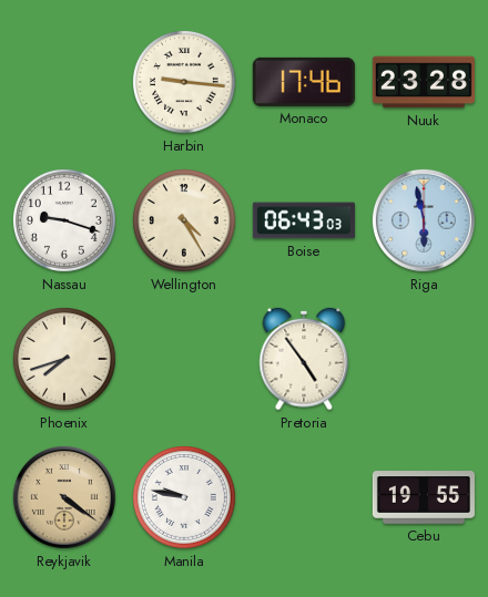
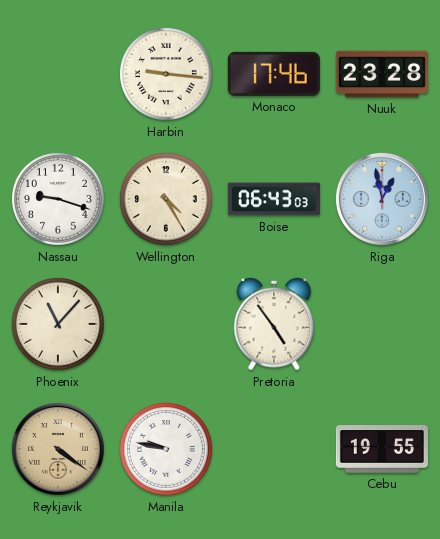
Riga: 5:58 -> 12:58 (382, 199)
Phoenix: 7:42 -> 11:07 (59, 325)
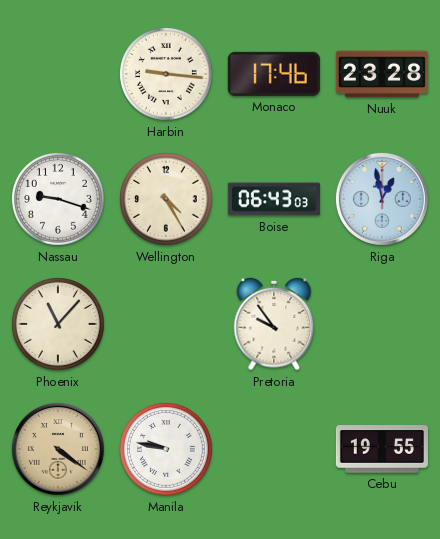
Pretoria: 4:54 -> 9:54 (274, 324)
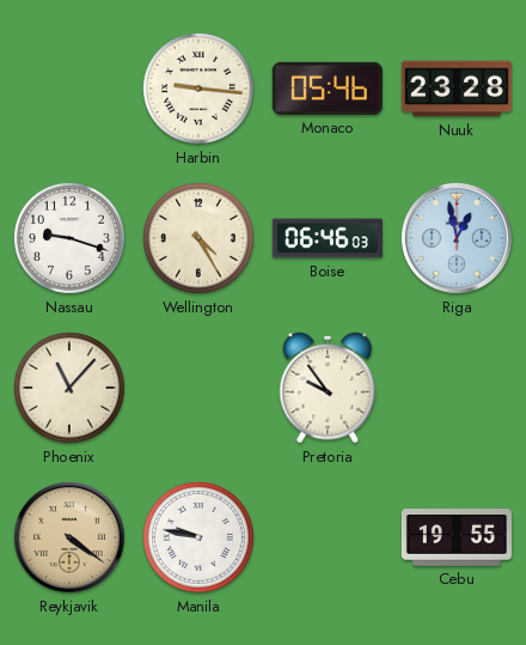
Monaco: 17:46 -> 05:46 (328, 89)
Boise: 06:43 -> 06:46 (328, 238)
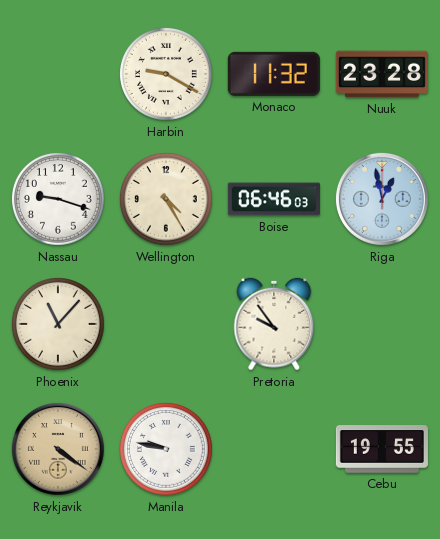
Harbin: 9:16 -> 9:20 (167, 75)
Monaco: 05:46 -> 11:32 (274, 74)
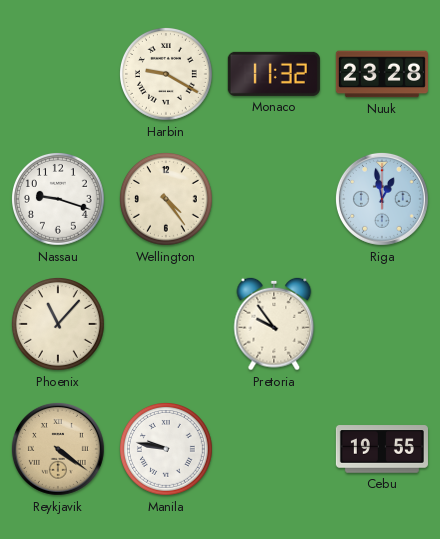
Wellington: 4:25 -> 4:24 (167, 200)
Boise: 06:46 -> none (274, 199)
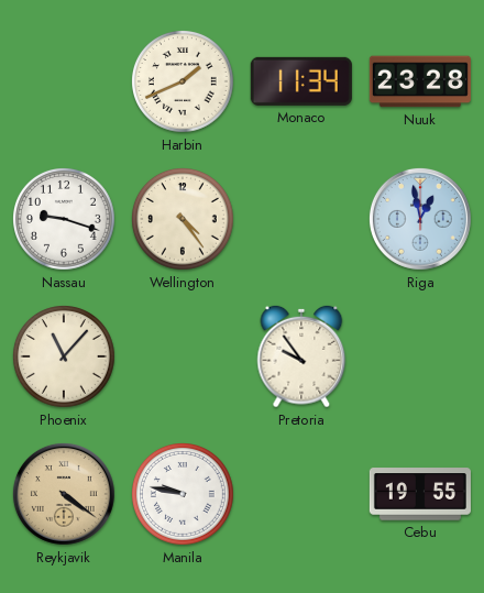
Harbin: 9:20 -> 1:41 (184, 83)
Monaco: 11:32 -> 11:34 (301, 81)
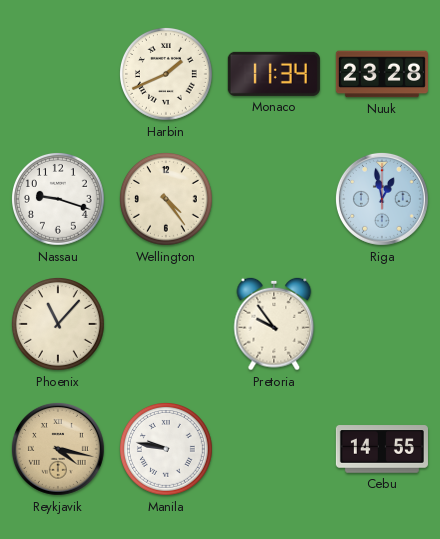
Reykjavik: 4:21 -> 4:17 (58, 449)
Cebu: 19:55 -> 14:55 (382, 449)
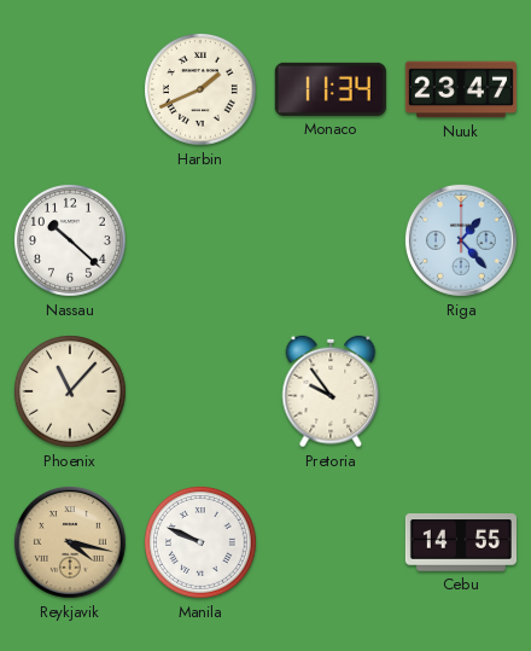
Nuuk: 23:28 -> 23:47 (461, 89)
Nassau: 9:18 -> 10:22 (71, 242)
Wellington: 4:24 -> none (167, 200)
Riga: 12:58 -> 1:23 (461, 240)
Manila: 9:47 -> 9:49 (202, 544)
